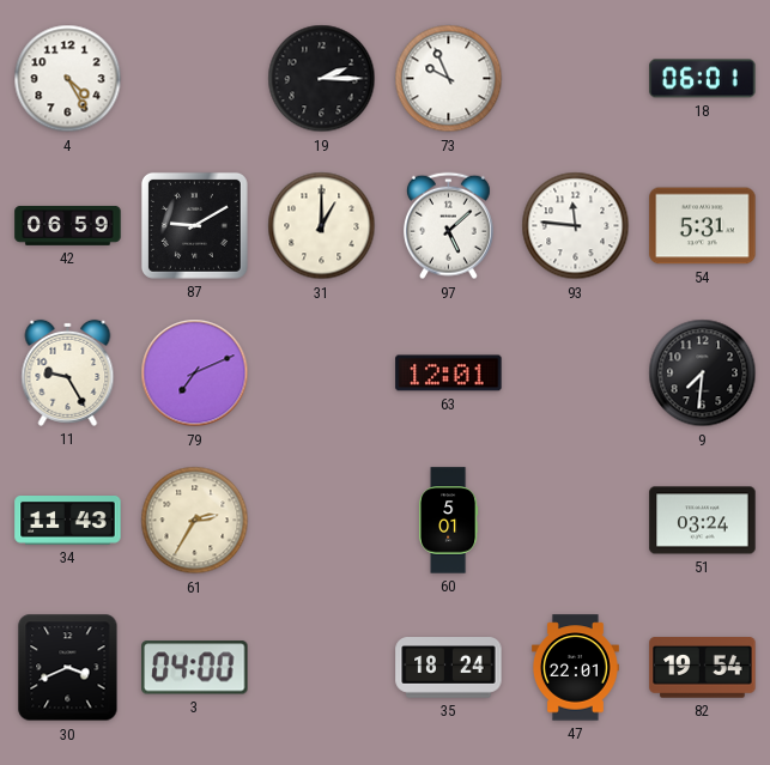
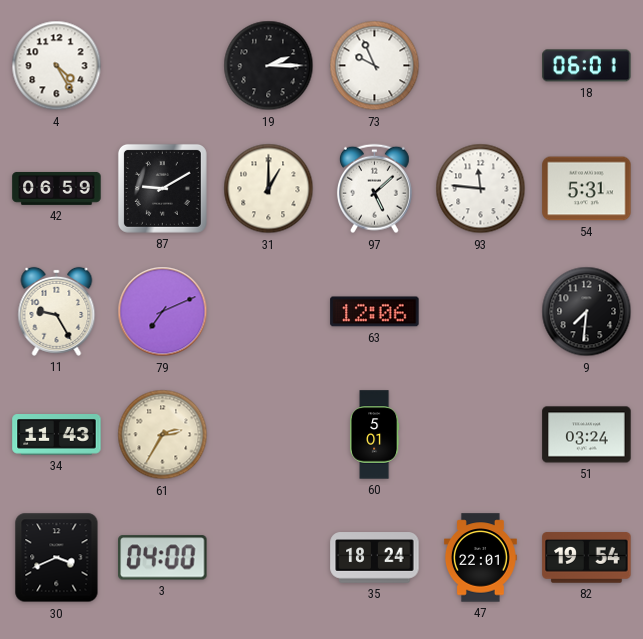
63: 12:01 -> 12:06 (375, 312)
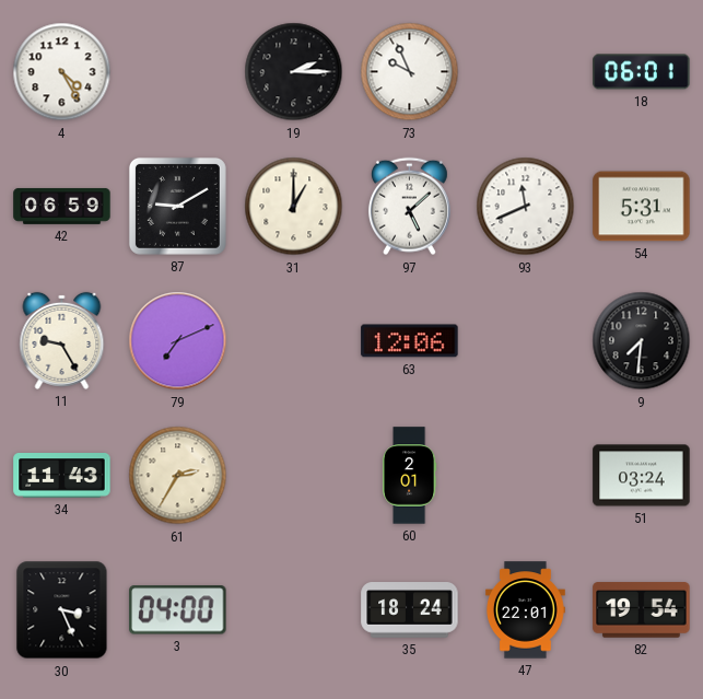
93: 11:46 -> 11:41 (526, 207)
60: 5:01 -> 2:01 (409, 476)
30: 3:41 -> 3:26 (62, 610)
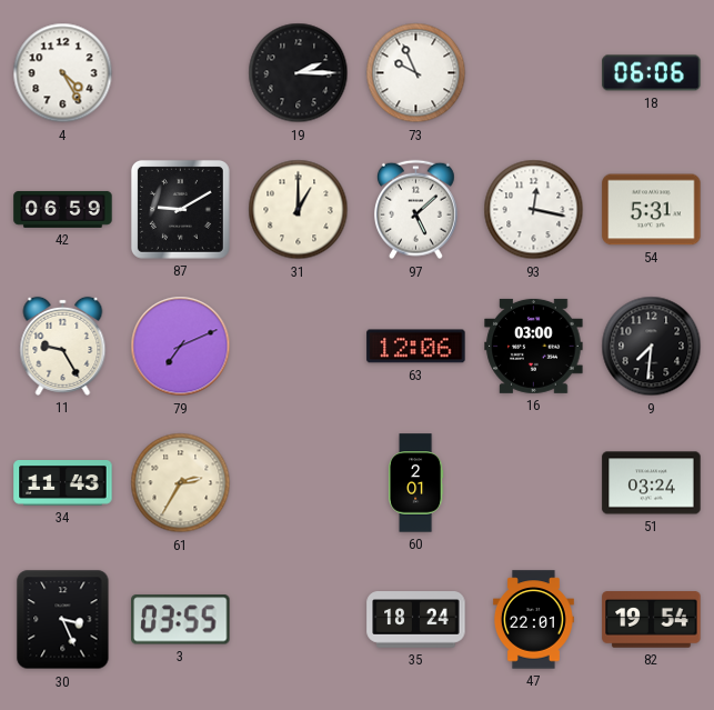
18: 06:01 -> 06:06 (652, 73)
93: 11:41 -> 12:17 (534, 210)
16: none -> 03:00 (534, 346)
3: 04:00 -> 03:55 (181, 620)
